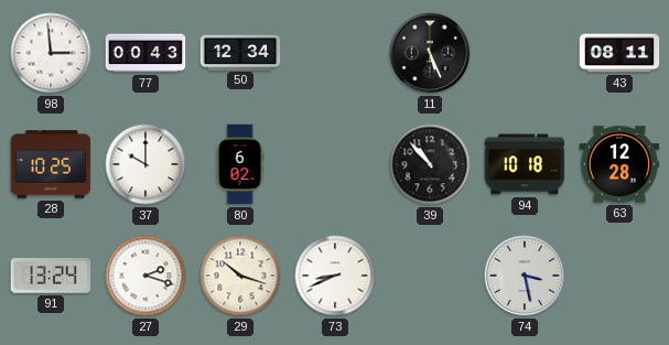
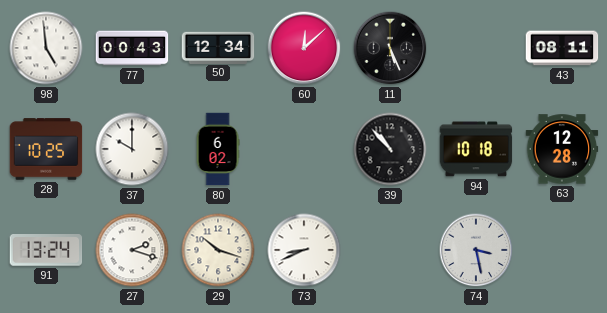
98: 2:59 -> 4:59 (46, 48)
60: none -> 12:08 (304, 48)
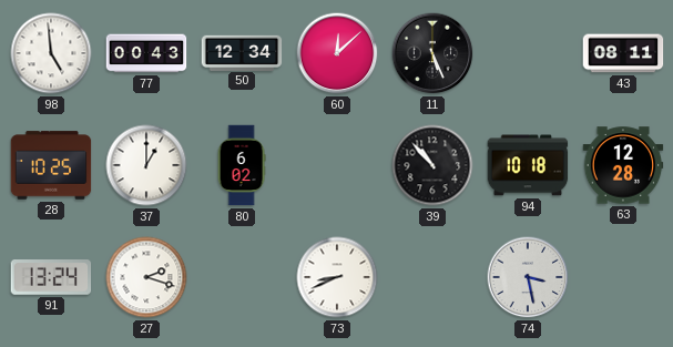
37: 10:00 -> 1:00 (146, 165)
29: 10:18 -> none (218, 250)
